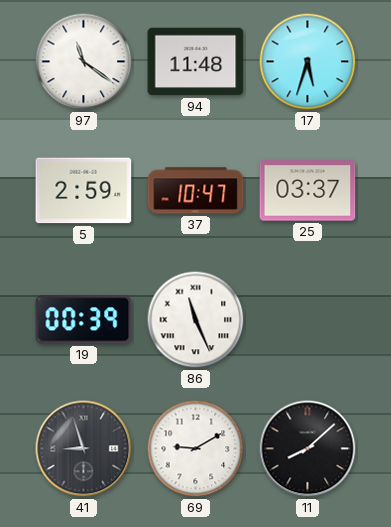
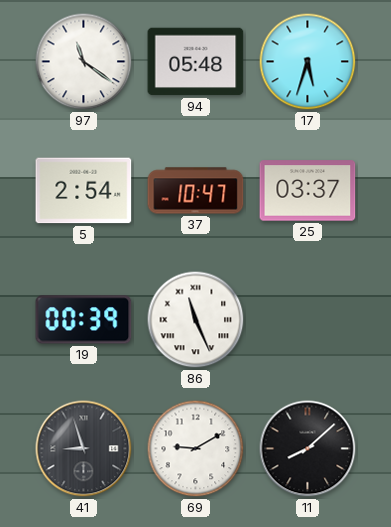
94: 11:48 -> 05:48 (196, 62)
5: 2:59 -> 2:54 (84, 191)
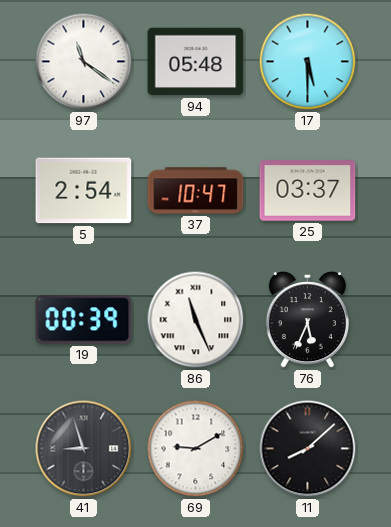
17: 5:33 -> 5:30 (308, 62)
76: none -> 5:34 (307, 320)
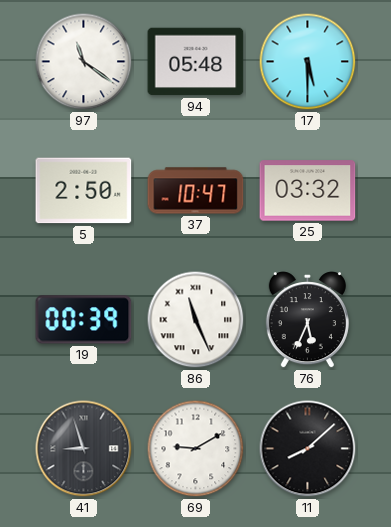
5: 2:54 -> 2:50 (84, 191)
25: 03:37 -> 03:32 (308, 191)
